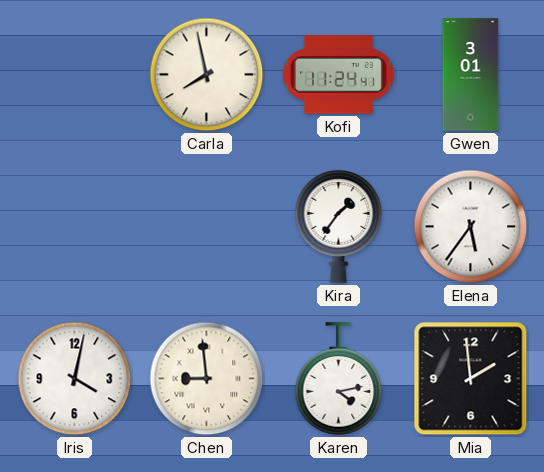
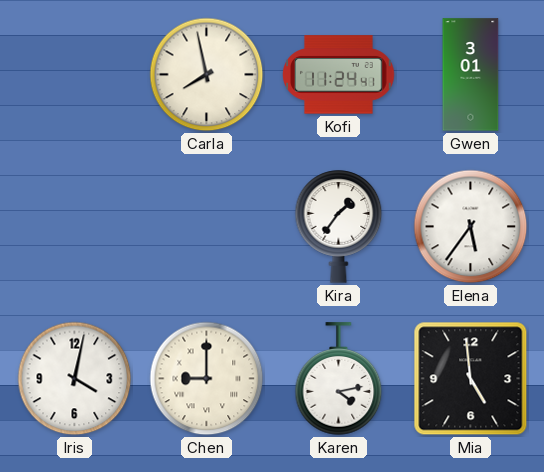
Chen: 8:59 -> 9:00 (207, 379)
Mia: 1:59 -> 4:59 (471, 379)
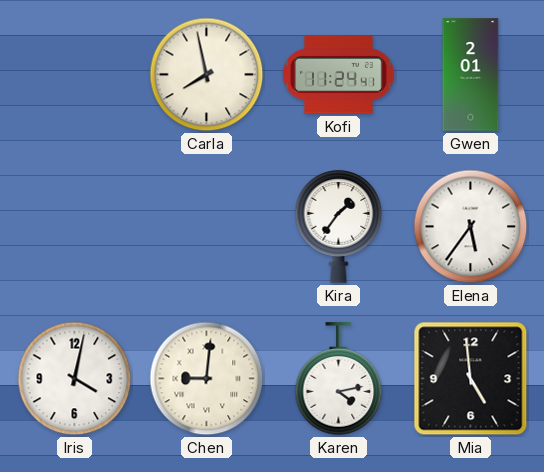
Gwen: 3:01 -> 2:01 (471, 75)
Chen: 9:00 -> 9:01 (207, 379)
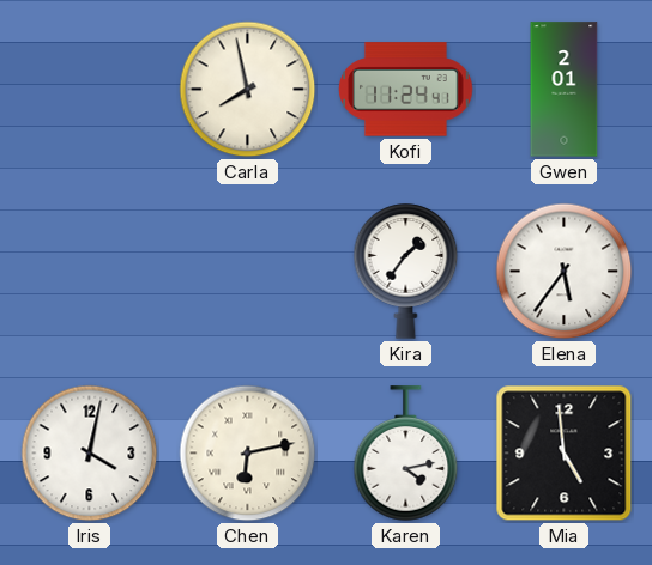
Chen: 9:01 -> 6:13 (248, 454)
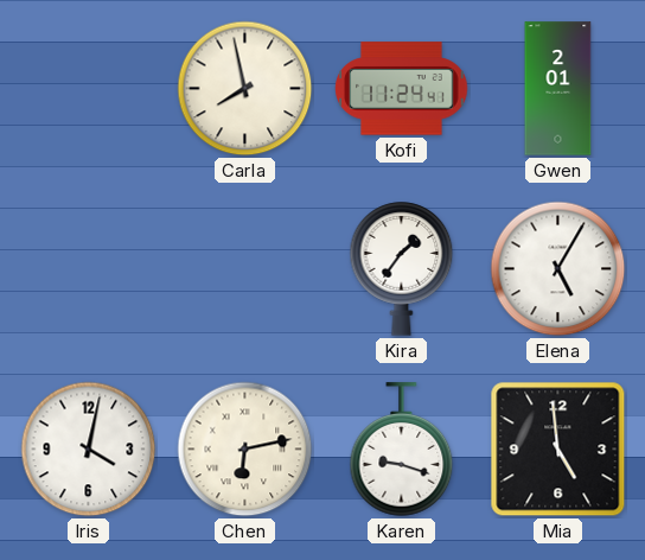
Elena: 5:36 -> 5:05 (558, 269)
Karen: 4:13 -> 9:18 (402, 450)
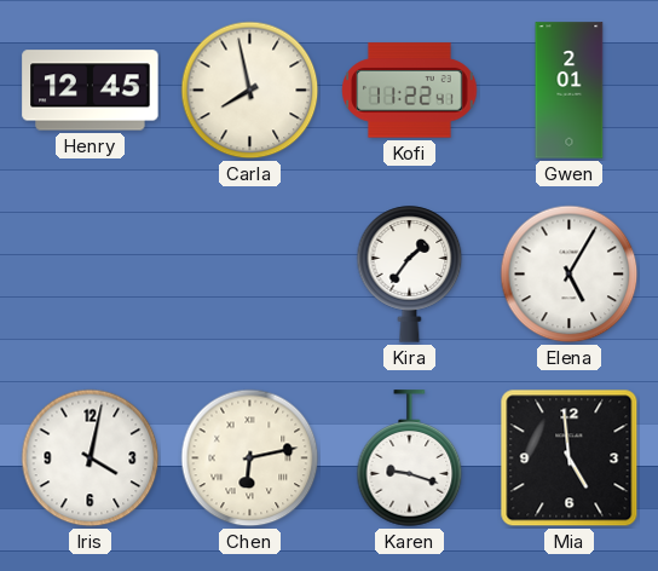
Henry: none -> 12:45 (91, 91)
Kofi: 11:24 -> 11:22 (410, 91)
